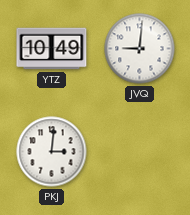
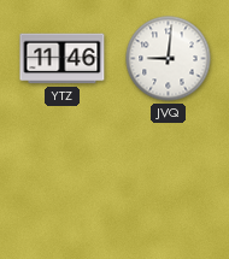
YTZ: 10:49 -> 11:46 (63, 59)
PKJ: 3:01 -> none (52, 152)
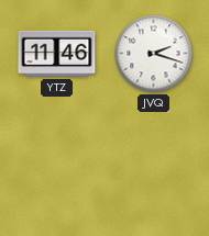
JVQ: 9:01 -> 2:18 (154, 54)
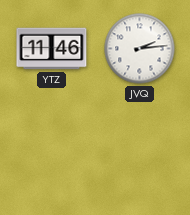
JVQ: 2:18 -> 2:14 (140, 49)
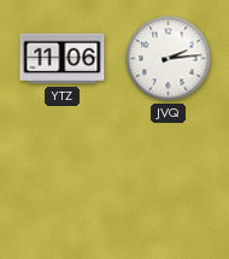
YTZ: 11:46 -> 11:06 (63, 59)
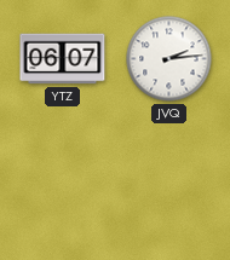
YTZ: 11:06 -> 06:07 (63, 59)
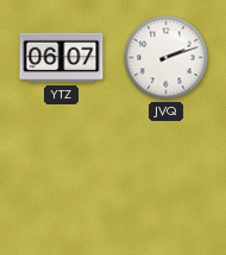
JVQ: 2:14 -> 2:12 (167, 58)
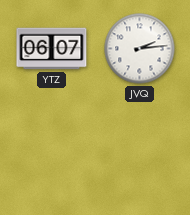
JVQ: 2:12 -> 2:14 (140, 49)
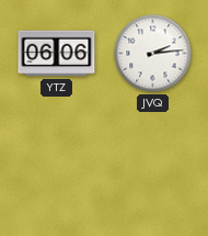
YTZ: 06:07 -> 06:06 (57, 54)
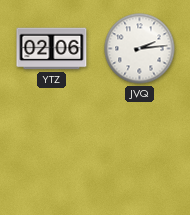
YTZ: 06:06 -> 02:06 (52, 49)
